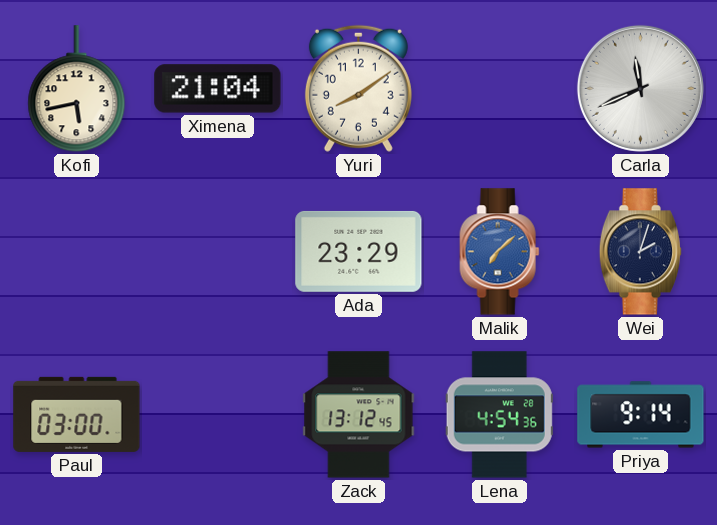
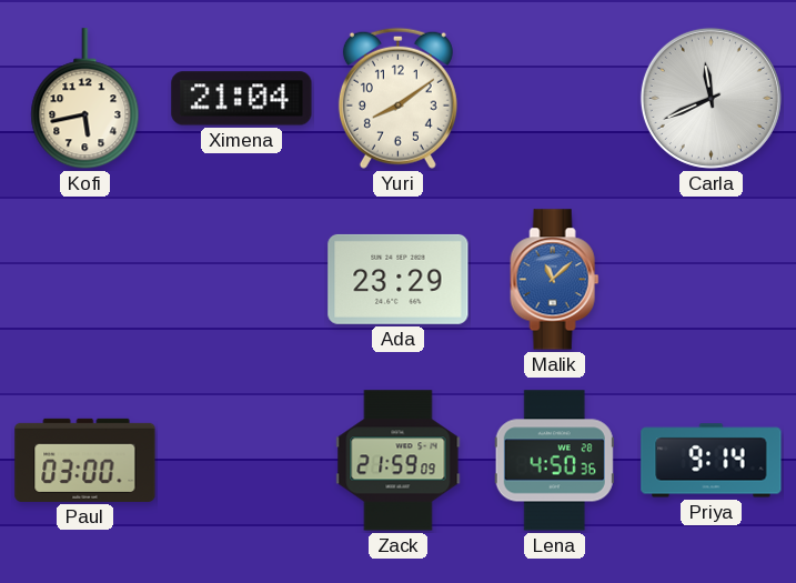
Malik: 7:08 -> 11:08 (555, 280)
Wei: 2:03 -> none (640, 252)
Zack: 13:12 -> 21:59 (399, 461)
Lena: 4:54 -> 4:50 (554, 461)
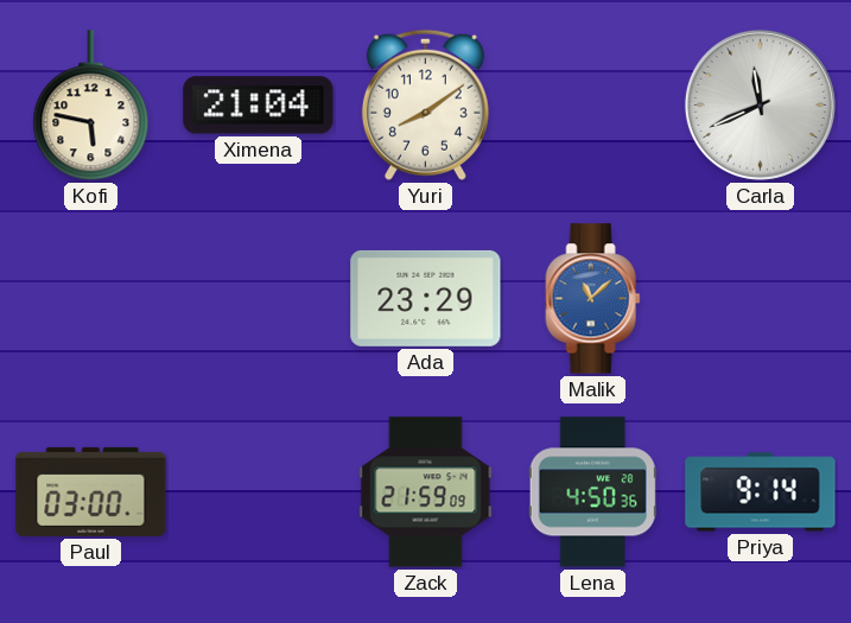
Kofi: 5:43 -> 5:47 (91, 106)
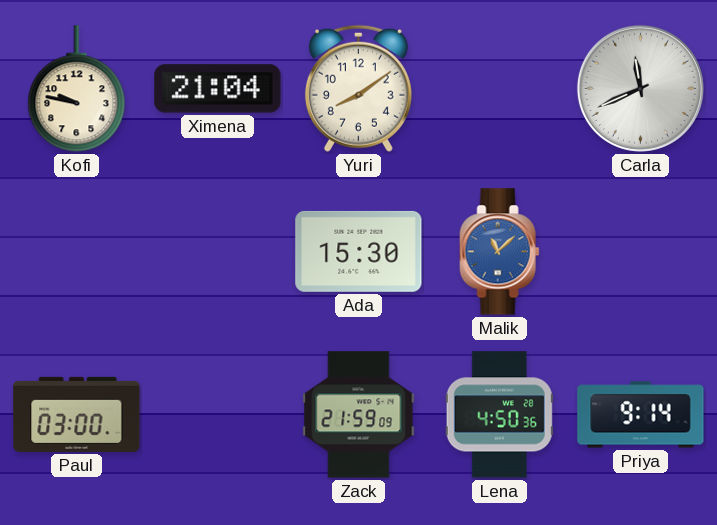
Kofi: 5:47 -> 9:47 (77, 89)
Ada: 23:29 -> 15:30 (359, 251)
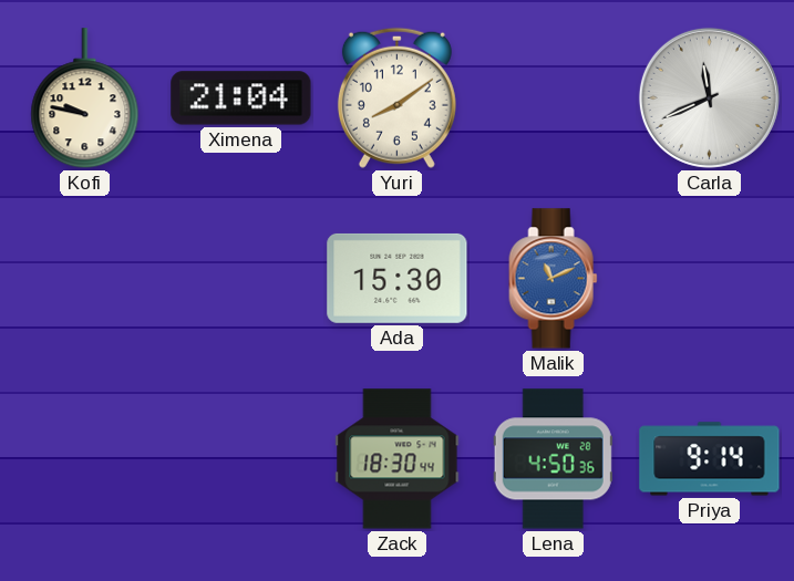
Malik: 11:08 -> 11:11 (554, 279)
Paul: 03:00 -> none (77, 414)
Zack: 21:59 -> 18:30 (398, 459)
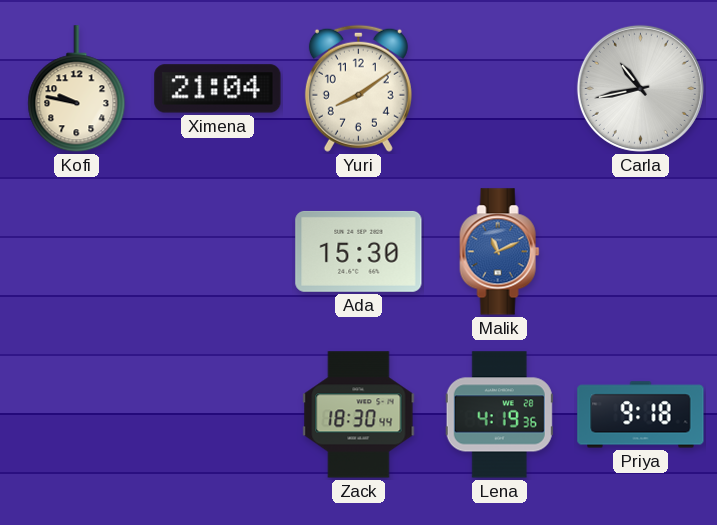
Carla: 11:41 -> 10:43 (640, 88)
Lena: 4:50 -> 4:19 (499, 415)
Priya: 9:14 -> 9:18 (641, 415)
